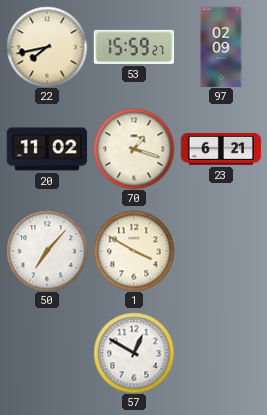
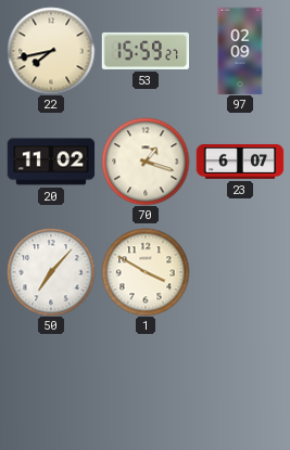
23: 6:21 -> 6:07 (240, 162)
57: 12:50 -> none (134, 353)
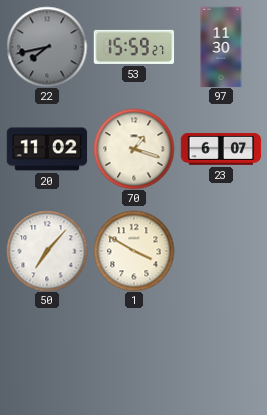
22 dial: cream -> grey (47, 47)
97: 02:09 -> 11:30 (221, 47)
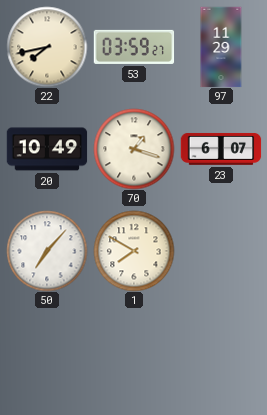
22 dial: grey -> cream (47, 47)
53: 15:59 -> 03:59 (134, 47)
97: 11:30 -> 11:29 (221, 47)
20: 11:02 -> 10:49 (47, 149)
1: 3:50 -> 7:50 (134, 251)
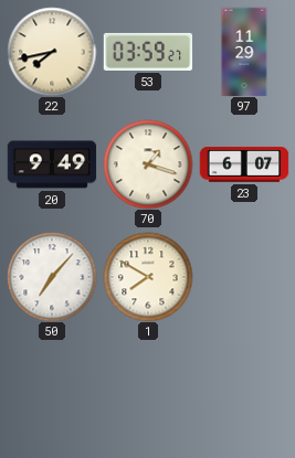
20: 10:49 -> 9:49 (52, 164)
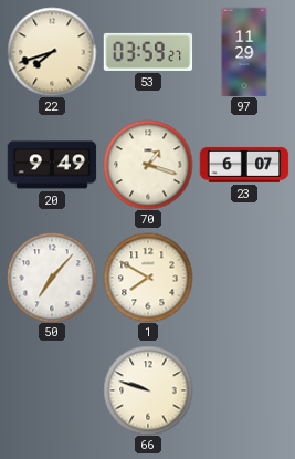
22: 7:43 -> 7:42 (52, 52)
66: none -> 9:48 (148, 390)
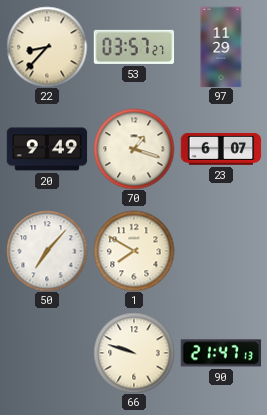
22: 7:42 -> 8:37 (47, 47)
53: 03:59 -> 03:57 (134, 47)
90: none -> 21:47 (221, 353)
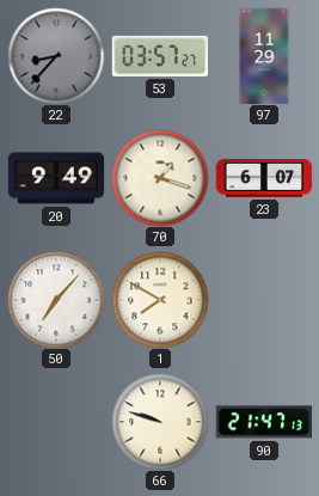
22 dial: cream -> grey (56, 56)
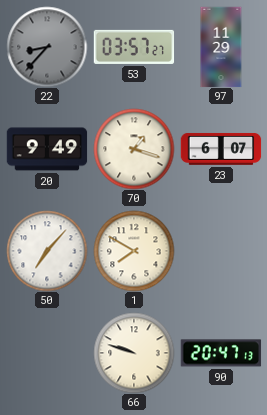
90: 21:47 -> 20:47 (221, 353)
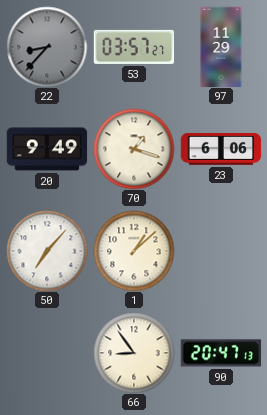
23: 6:07 -> 6:06 (221, 149)
1: 7:50 -> 1:08 (134, 251)
66: 9:48 -> 8:54 (134, 353)
